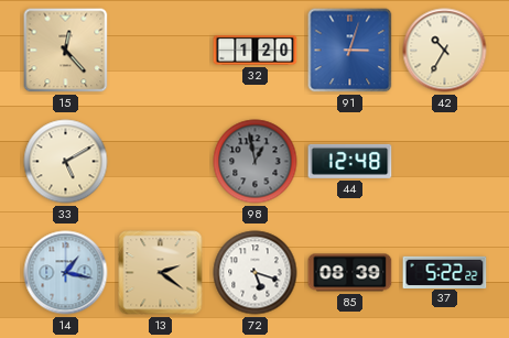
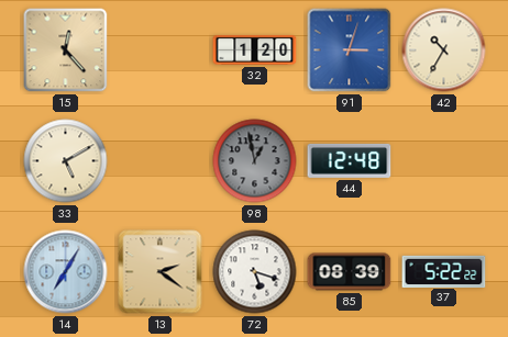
14: 1:17 -> 7:05 (66, 272)
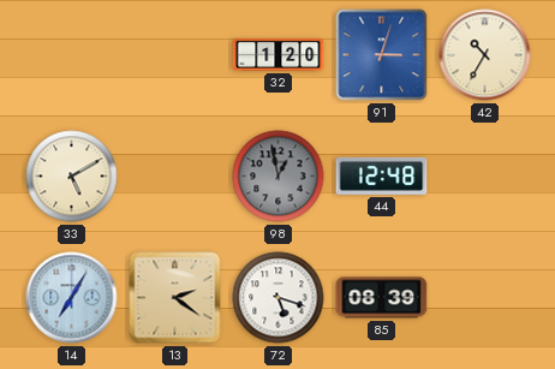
15: 12:23 -> none (66, 50)
37: 5:22 -> none (444, 271)
